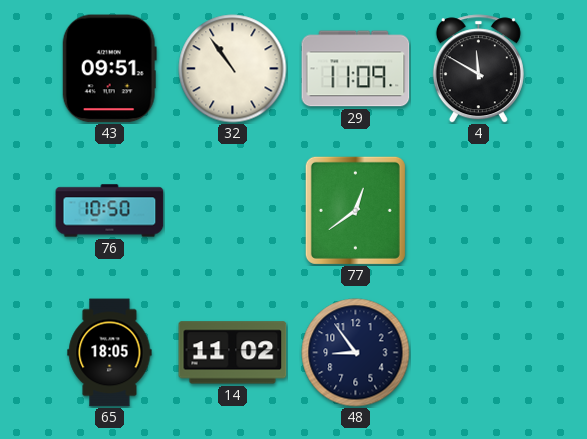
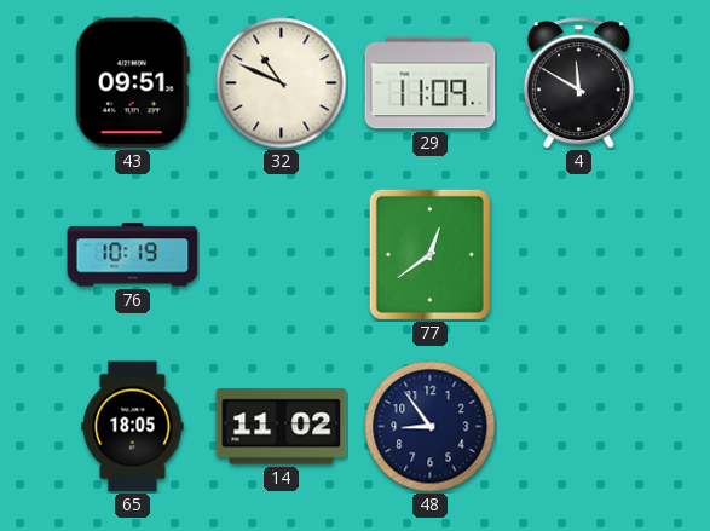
32: 10:54 -> 10:49 (282, 83)
76: 10:50 -> 10:19 (133, 255)
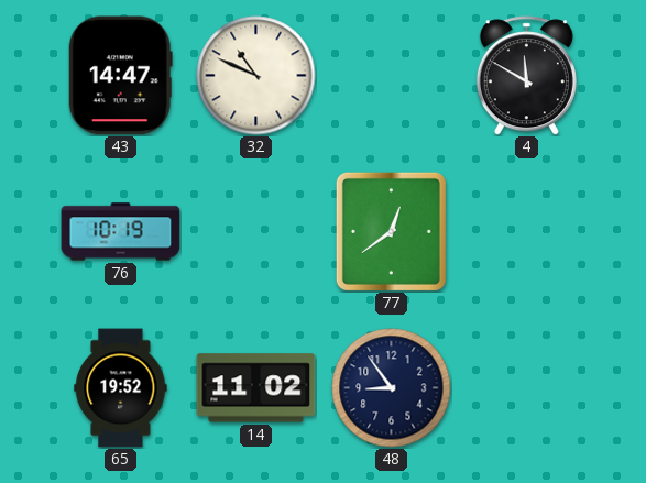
43: 09:51 -> 14:47 (120, 76)
29: 11:09 -> none (431, 83)
65: 18:05 -> 19:52 (121, 388)
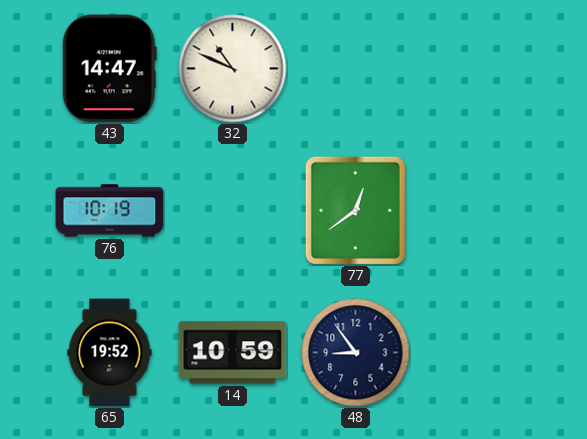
4: 11:50 -> none (526, 76)
14: 11:02 -> 10:59 (233, 353)
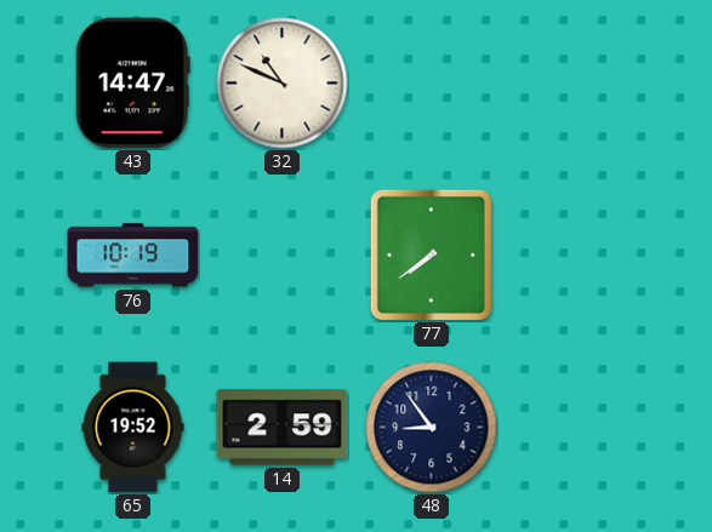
77: 12:39 -> 7:39 (431, 254)
14: 10:59 -> 2:59 (283, 428)
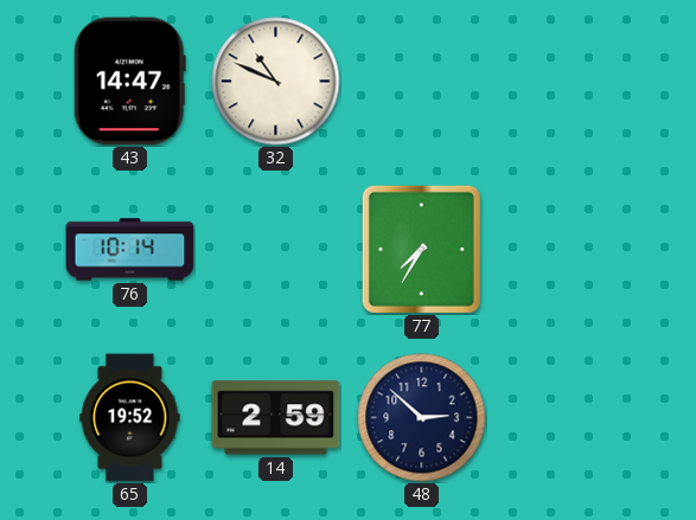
76: 10:19 -> 10:14 (130, 250)
77: 7:39 -> 7:35 (421, 249)
48: 8:54 -> 2:52 (422, 418)
